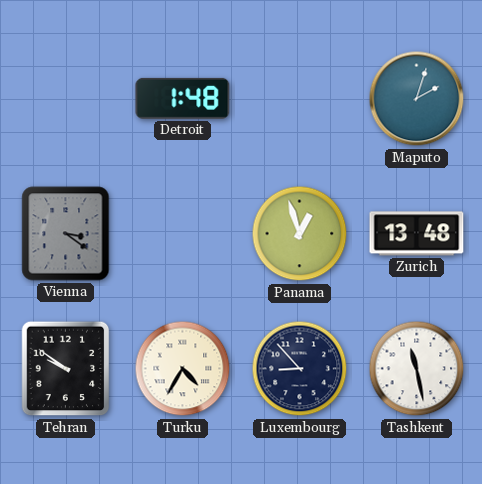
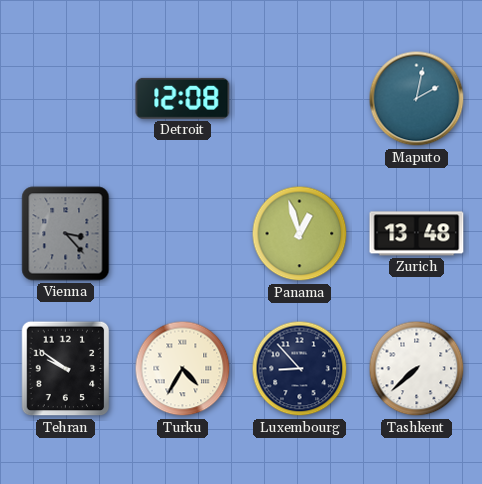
Detroit: 1:48 -> 12:08 (183, 98)
Maputo: 2:03 -> 2:02 (417, 99)
Vienna: 3:21 -> 3:23 (66, 234)
Tashkent: 11:28 -> 7:38 (417, 369)
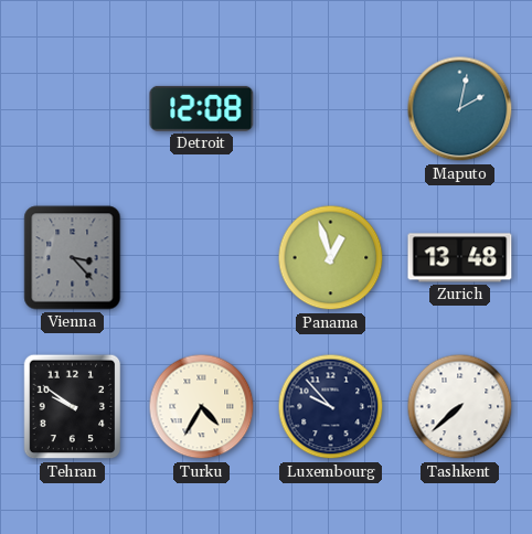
Luxembourg: 8:53 -> 9:53 (331, 407)
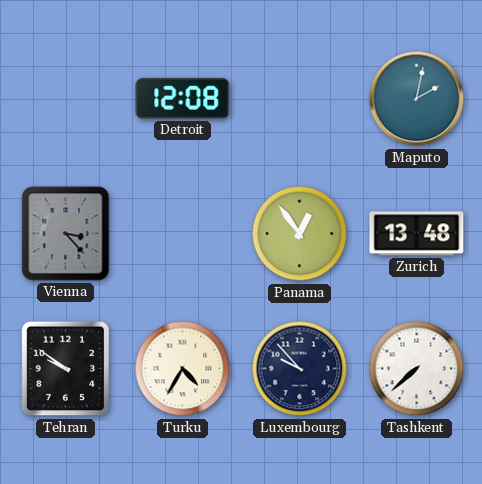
Panama: 12:57 -> 12:54 (300, 234)
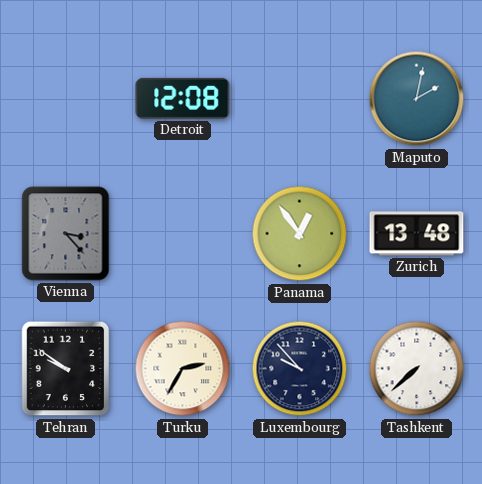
Turku: 4:35 -> 2:35 (183, 369)
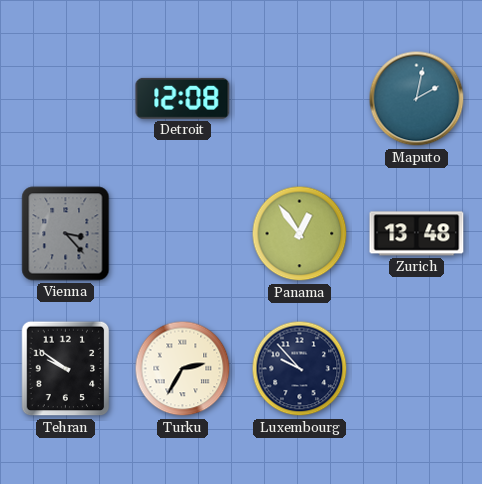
Tashkent: 7:38 -> none (417, 369)
